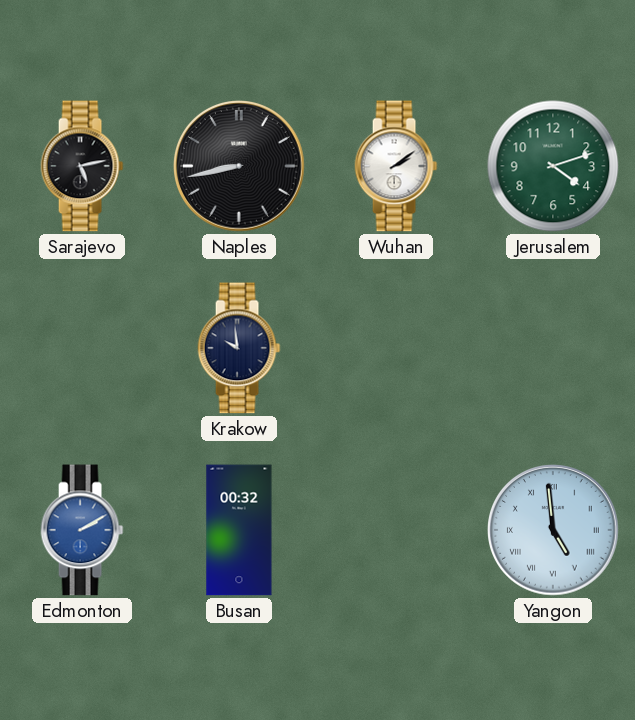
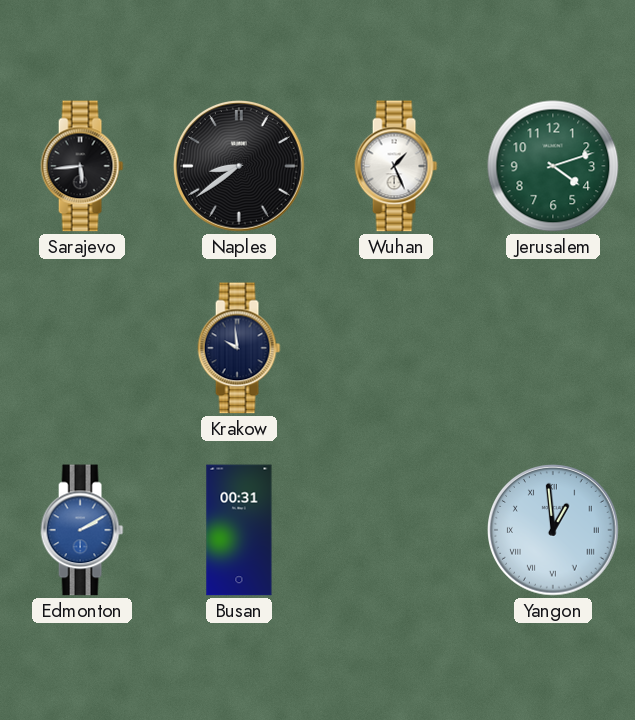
Sarajevo: 5:13 -> 5:44 (82, 166)
Naples: 8:43 -> 8:39 (240, 167)
Wuhan: 2:09 -> 1:26 (396, 166)
Busan: 00:32 -> 00:31 (239, 530)
Yangon: 4:59 -> 12:59 (554, 531)
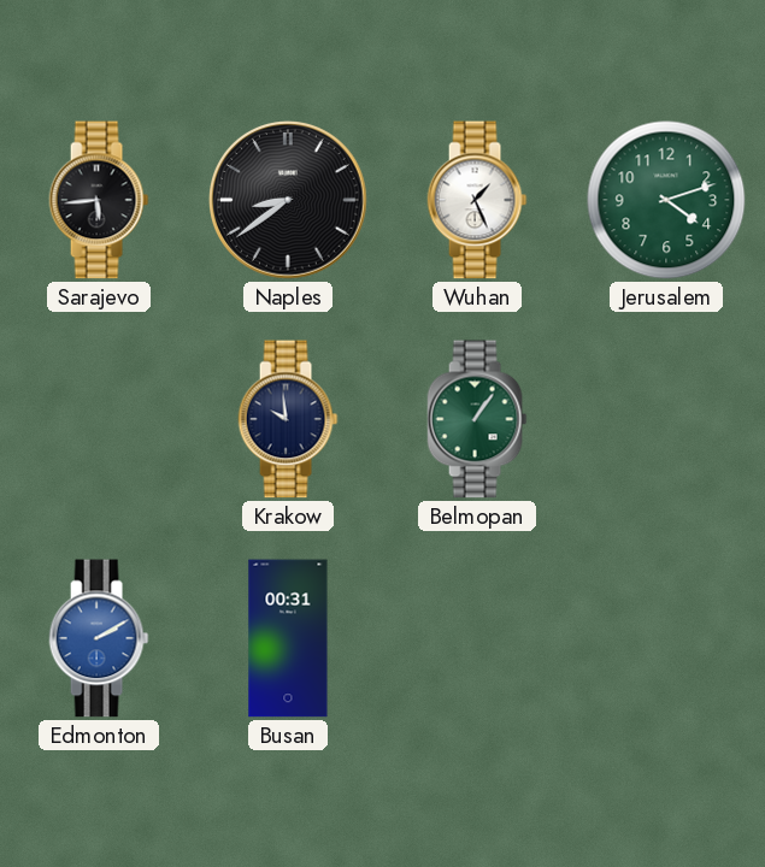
Belmopan: none -> 1:06 (477, 419)
Yangon: 12:59 -> none (554, 531)
